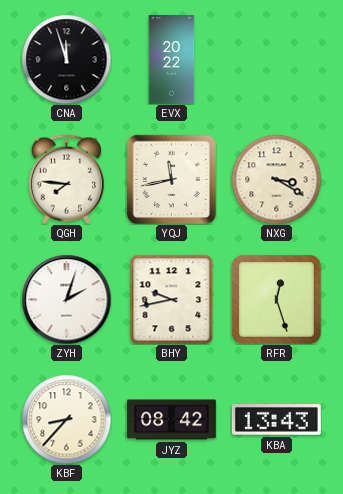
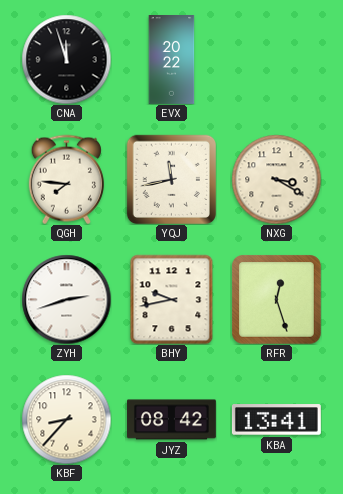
ZYH: 2:03 -> 2:42 (66, 299)
KBA: 13:43 -> 13:41 (276, 420)
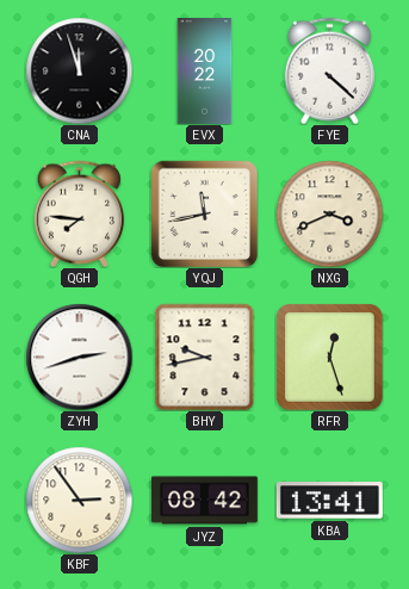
FYE: none -> 4:22 (329, 70)
NXG: 3:20 -> 3:41 (329, 213)
KBF: 8:37 -> 2:54 (79, 500)
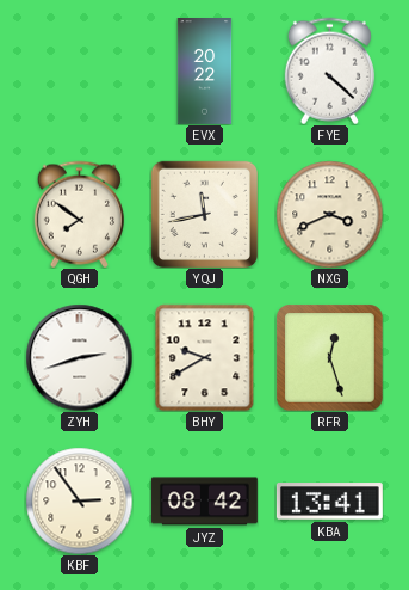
CNA: 11:57 -> none (79, 70)
QGH: 7:46 -> 7:51 (79, 214)
BHY: 9:43 -> 9:40 (205, 357)
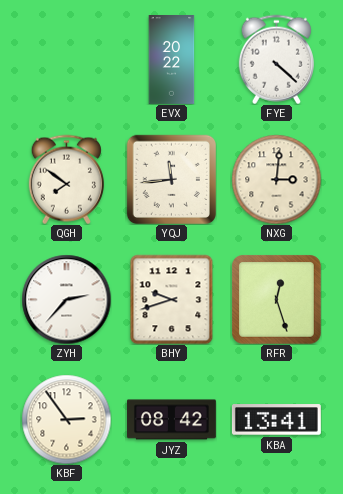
YQJ: 11:43 -> 11:44 (171, 179)
NXG: 3:41 -> 3:01 (276, 179)
ZYH: 2:42 -> 2:37 (66, 299)
BHY: 9:40 -> 9:42 (172, 299)
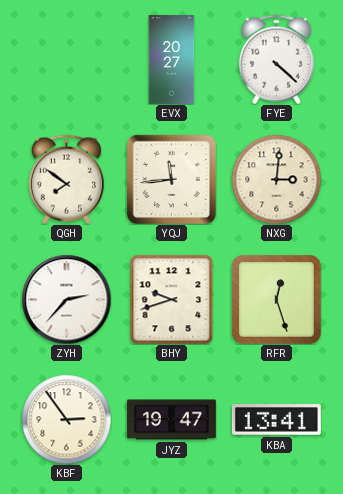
EVX: 20:22 -> 20:27 (172, 60)
JYZ: 08:42 -> 19:47 (171, 420)
